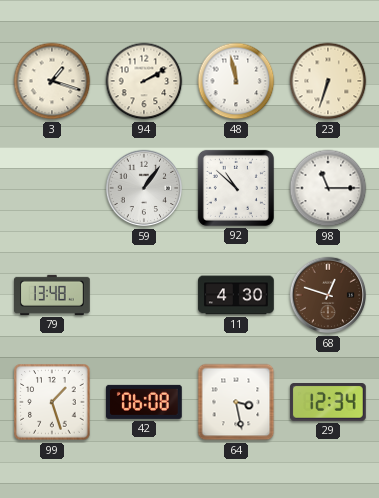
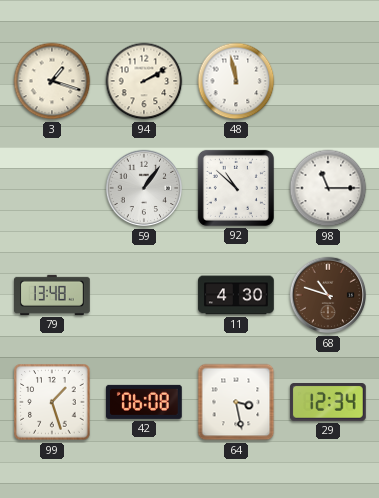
23: 6:33 -> none (328, 81)
68: 12:48 -> 10:48 (328, 295)
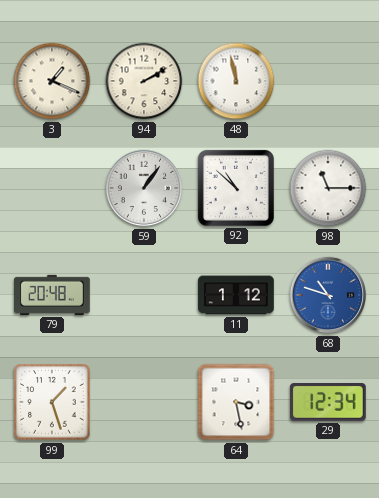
3: 1:18 -> 1:19 (52, 81)
79: 13:48 -> 20:48 (53, 295)
11: 4:30 -> 1:12 (236, 295)
68 dial: brown -> blue (328, 295)
42: 06:08 -> none (144, 402)
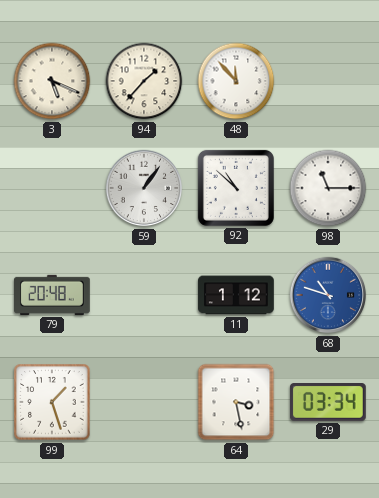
3: 1:19 -> 5:19 (52, 81)
94: 2:10 -> 1:37 (144, 81)
48: 11:58 -> 11:53 (236, 81)
29: 12:34 -> 03:34 (329, 403)
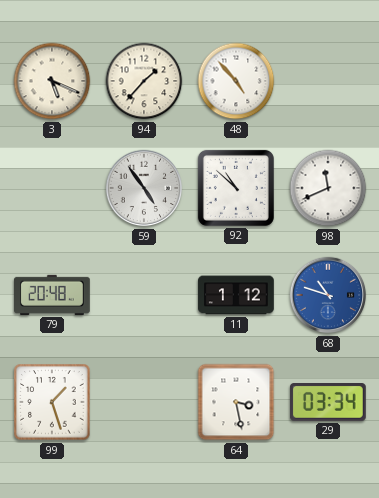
48: 11:53 -> 4:53 (236, 81)
59: 1:06 -> 4:54 (144, 188)
98: 11:15 -> 11:41 (328, 188)
